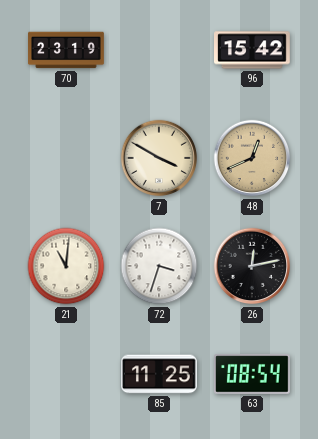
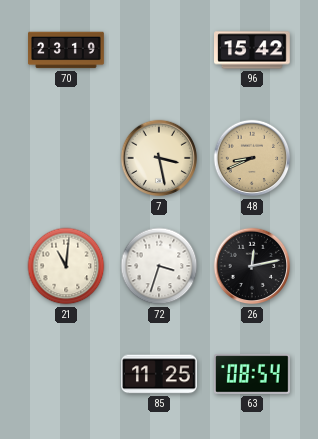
7: 3:50 -> 3:28 (159, 158)
48: 12:41 -> 8:41 (252, 158)
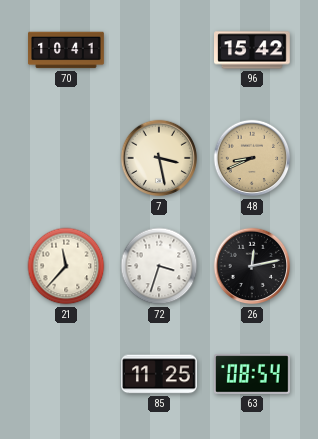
70: 23:19 -> 10:41 (66, 50)
21: 11:01 -> 11:37 (66, 266)
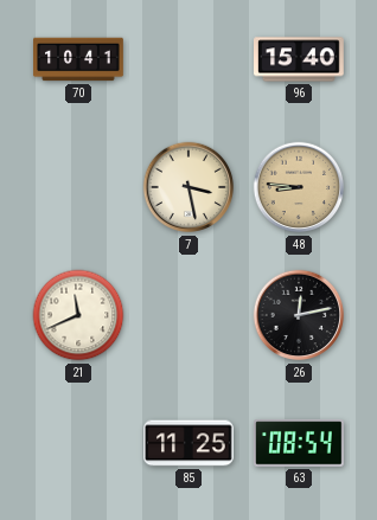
96: 15:42 -> 15:40 (300, 59)
48: 8:41 -> 8:46 (299, 187)
21: 11:37 -> 11:41 (78, 315)
72: 3:33 -> none (159, 266)
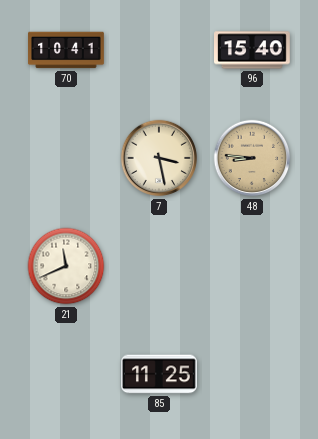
26: 12:13 -> none (299, 315)
63: 08:54 -> none (300, 443)
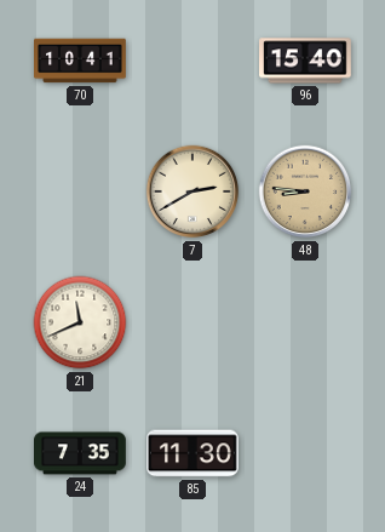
7: 3:28 -> 2:40 (192, 191)
24: none -> 7:35 (81, 453)
85: 11:25 -> 11:30 (194, 453)
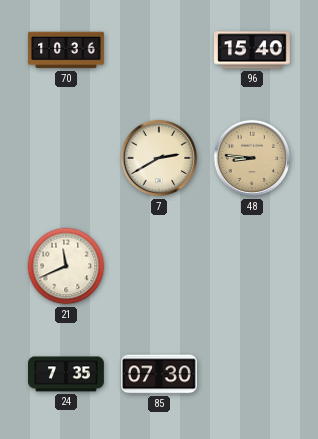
70: 10:41 -> 10:36 (66, 50)
85: 11:30 -> 07:30 (160, 374)
